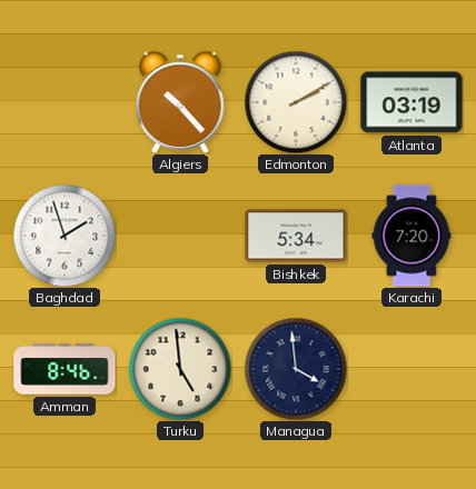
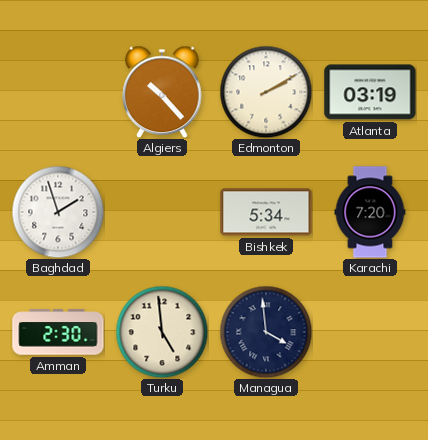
Amman: 8:46 -> 2:30 (58, 332)
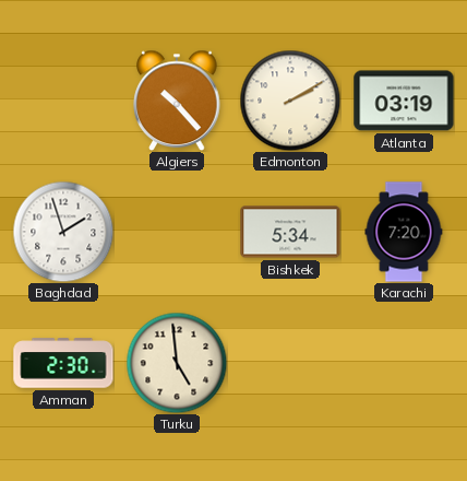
Managua: 3:59 -> none (266, 332)
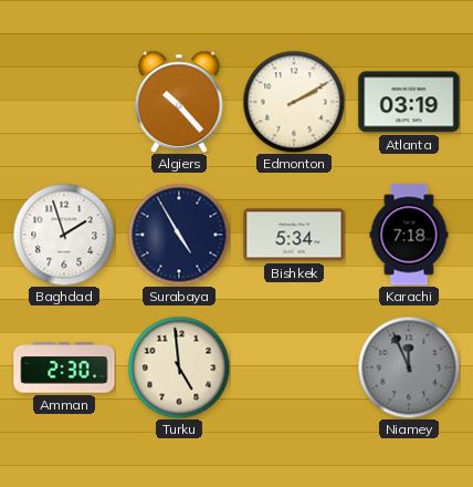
Surabaya: none -> 4:55 (179, 235)
Karachi: 7:20 -> 7:18 (409, 235)
Niamey: none -> 11:56 (409, 367)
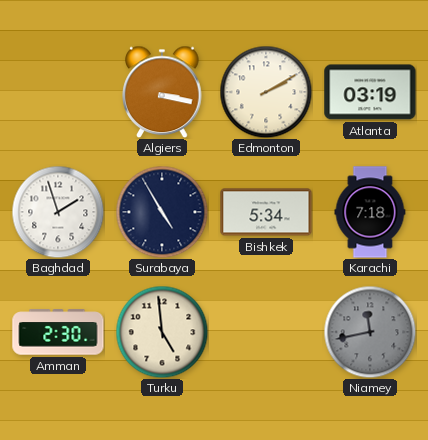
Algiers: 10:23 -> 3:17 (162, 92)
Niamey: 11:56 -> 11:43 (370, 332)
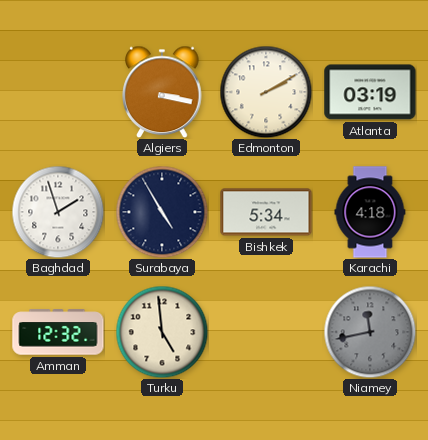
Karachi: 7:18 -> 4:18 (370, 212)
Amman: 2:30 -> 12:32 (58, 332)
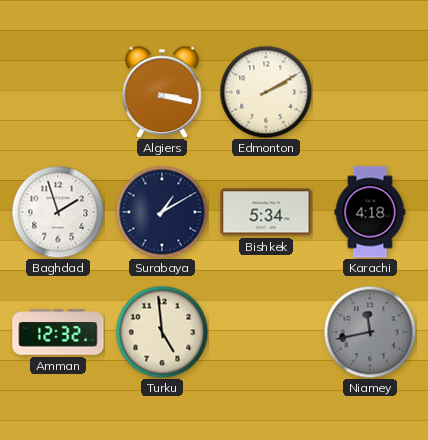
Atlanta: 03:19 -> none (370, 92)
Surabaya: 4:55 -> 1:10 (162, 212)
